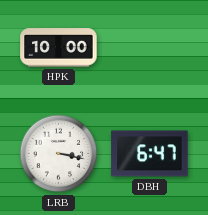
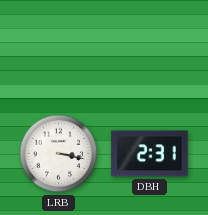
HPK: 10:00 -> none (59, 48)
DBH: 6:47 -> 2:31 (150, 154)
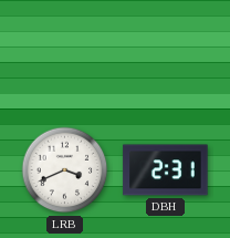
LRB: 3:17 -> 3:41 (65, 170)
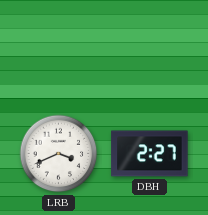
DBH: 2:31 -> 2:27 (150, 154)
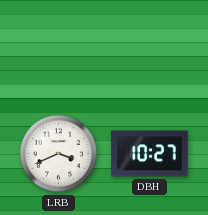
DBH: 2:27 -> 10:27 (150, 154)
